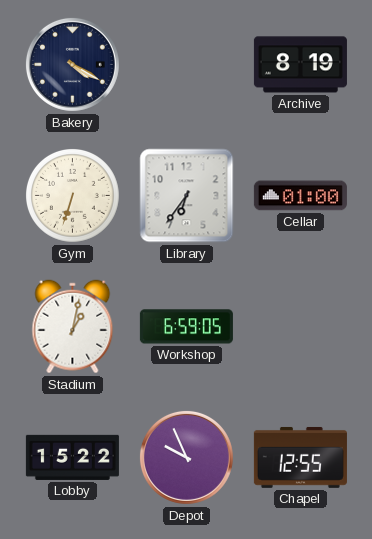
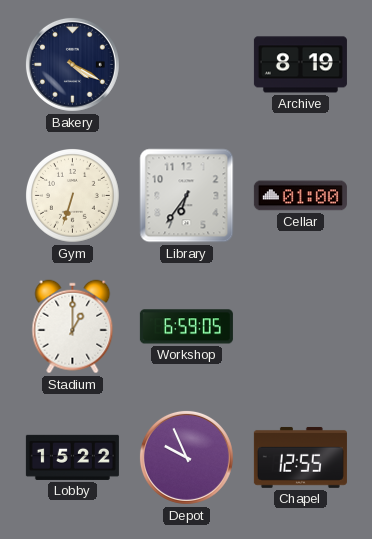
Stadium: 1:02 -> 1:00 (73, 327)
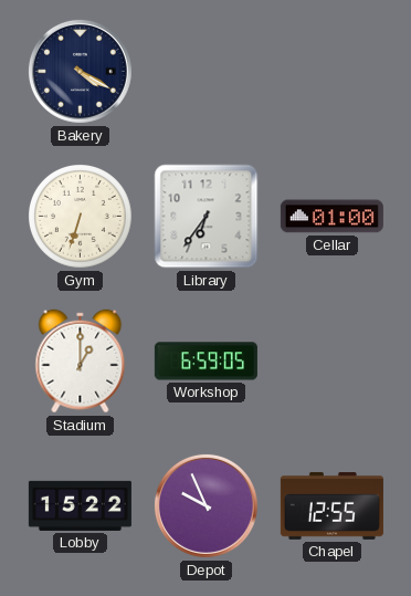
Archive: 8:19 -> none (300, 65)
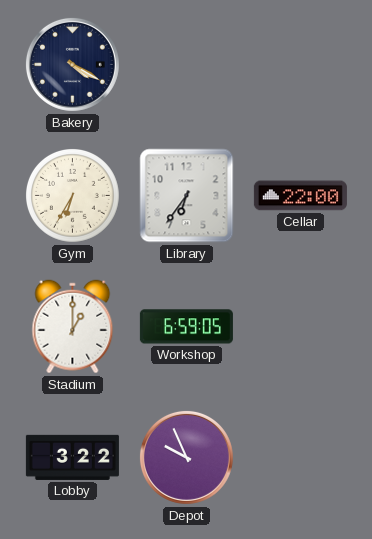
Gym: 6:33 -> 6:35 (73, 196)
Cellar: 01:00 -> 22:00 (300, 196)
Lobby: 15:22 -> 3:22 (72, 457)
Chapel: 12:55 -> none (331, 505)
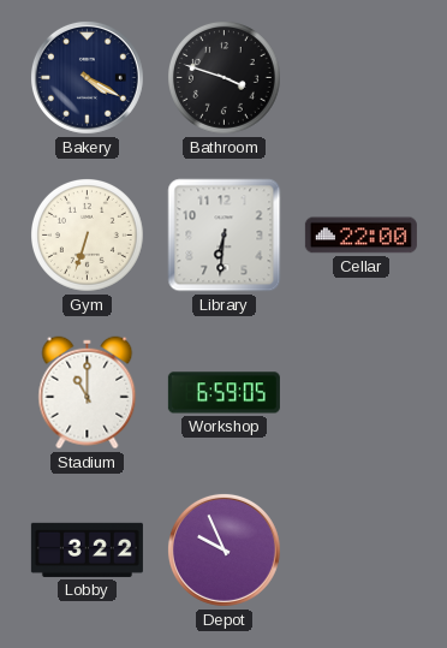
Bathroom: none -> 3:48 (225, 78)
Gym: 6:35 -> 6:33 (88, 236)
Library: 6:36 -> 6:31 (225, 236)
Stadium: 1:00 -> 11:00 (88, 393)
